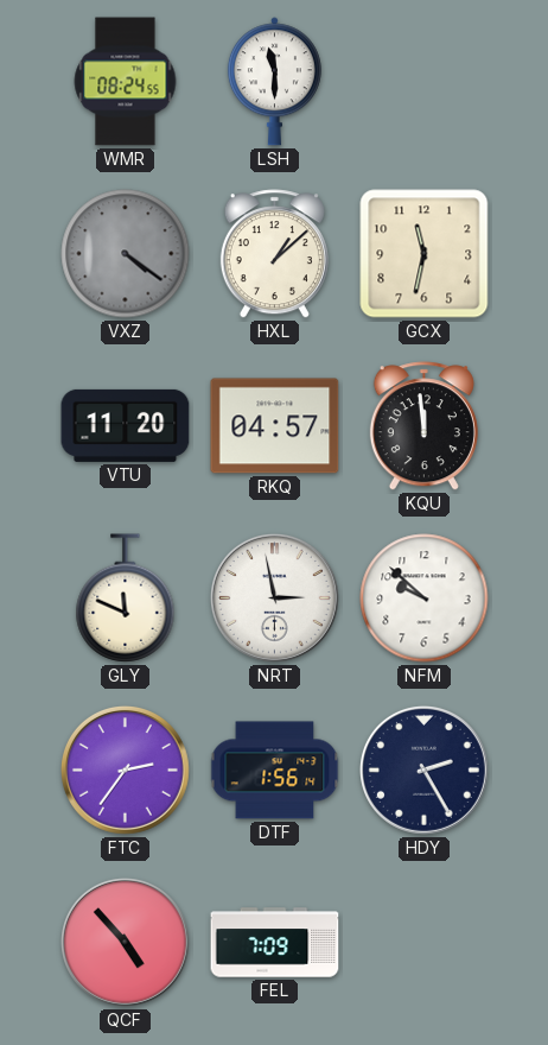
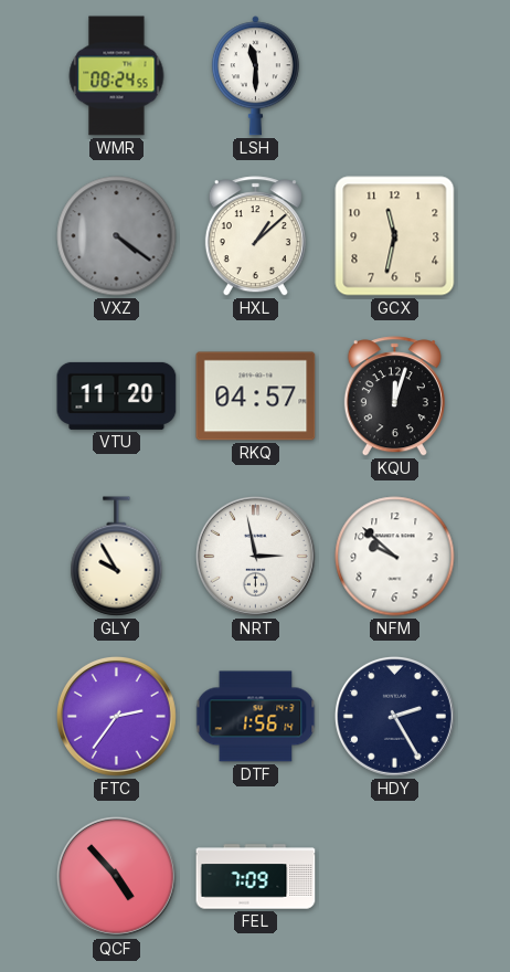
KQU: 11:59 -> 12:03 (394, 397)
GLY: 11:49 -> 9:55 (117, 557)
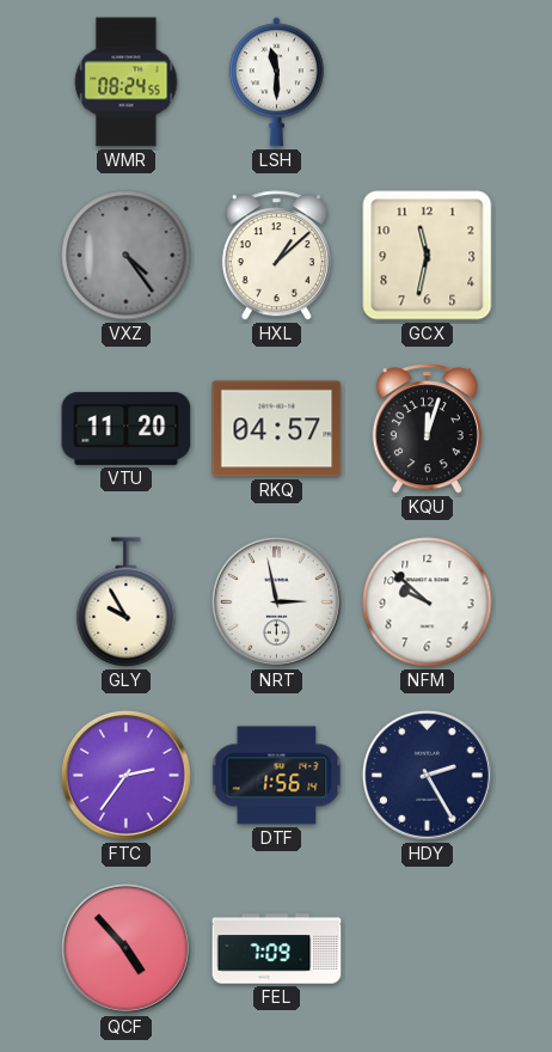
VXZ: 4:21 -> 4:24 (127, 256)
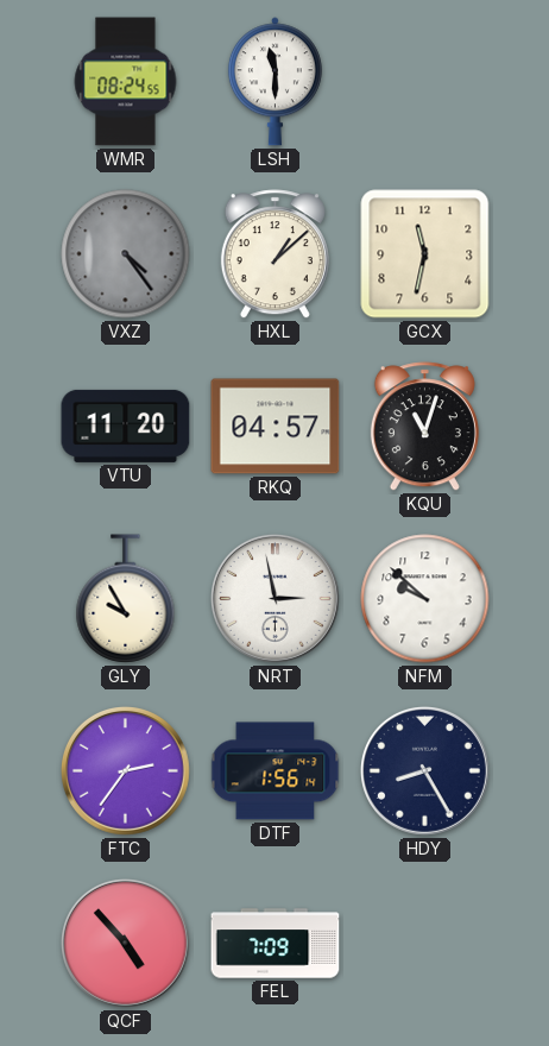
KQU: 12:03 -> 11:03 (424, 427)
HDY: 2:25 -> 8:25 (424, 770)
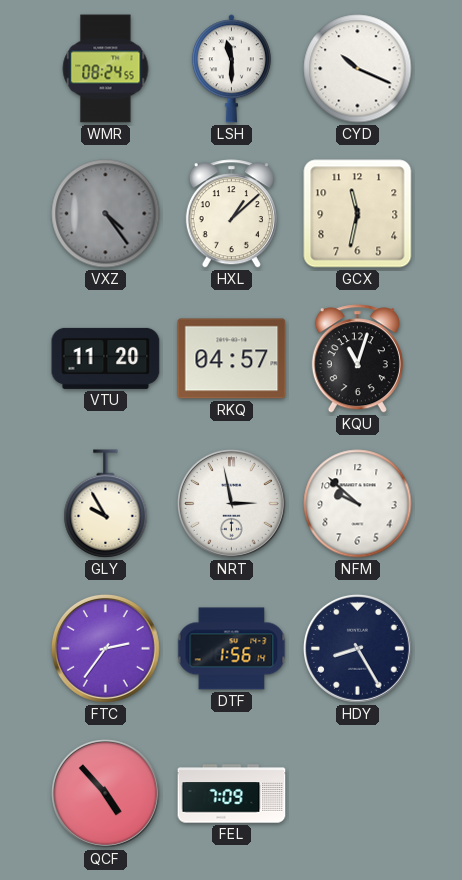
CYD: none -> 10:19 (358, 69)
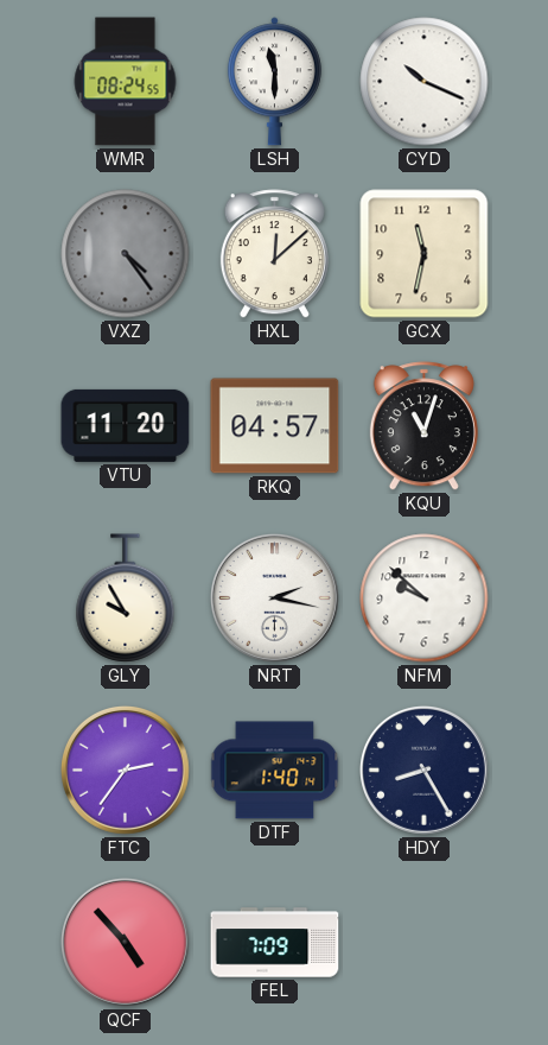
HXL: 1:08 -> 12:08 (274, 254)
NRT: 2:58 -> 2:17 (274, 597)
DTF: 1:56 -> 1:40 (275, 771)
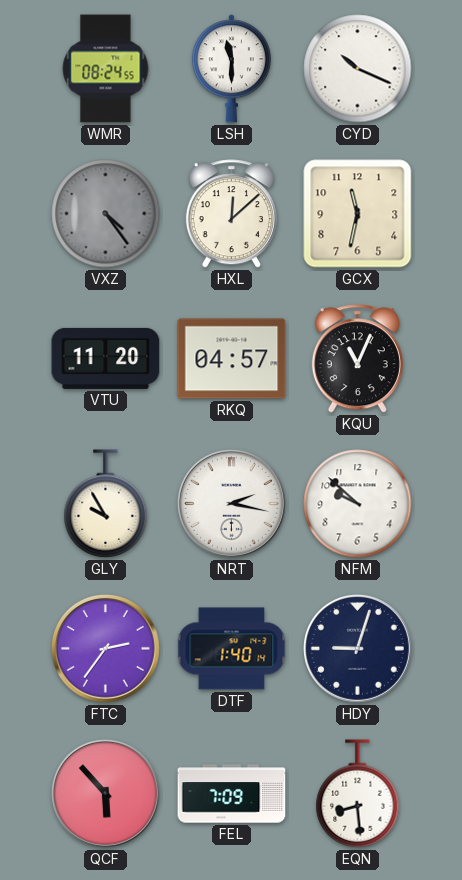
KQU: 11:03 -> 11:04 (357, 359)
HDY: 8:25 -> 9:03 (357, 648)
QCF: 4:53 -> 5:53 (105, 793)
EQN: none -> 8:29 (358, 794)
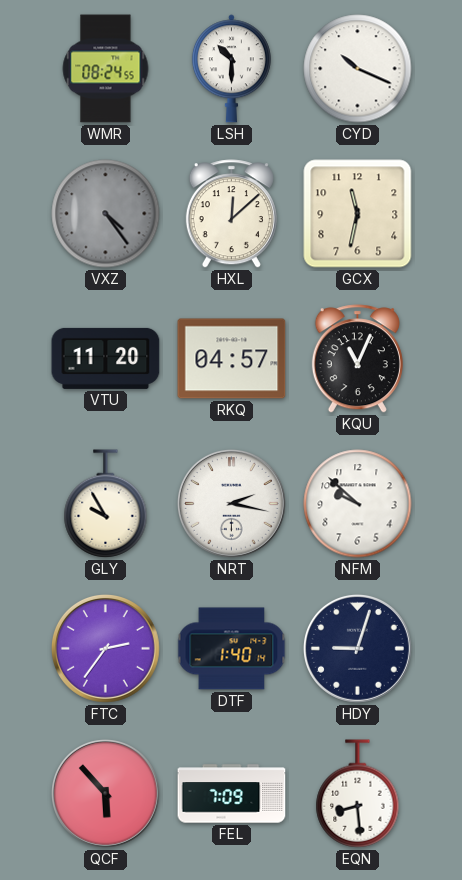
LSH: 11:30 -> 10:30 (231, 69)
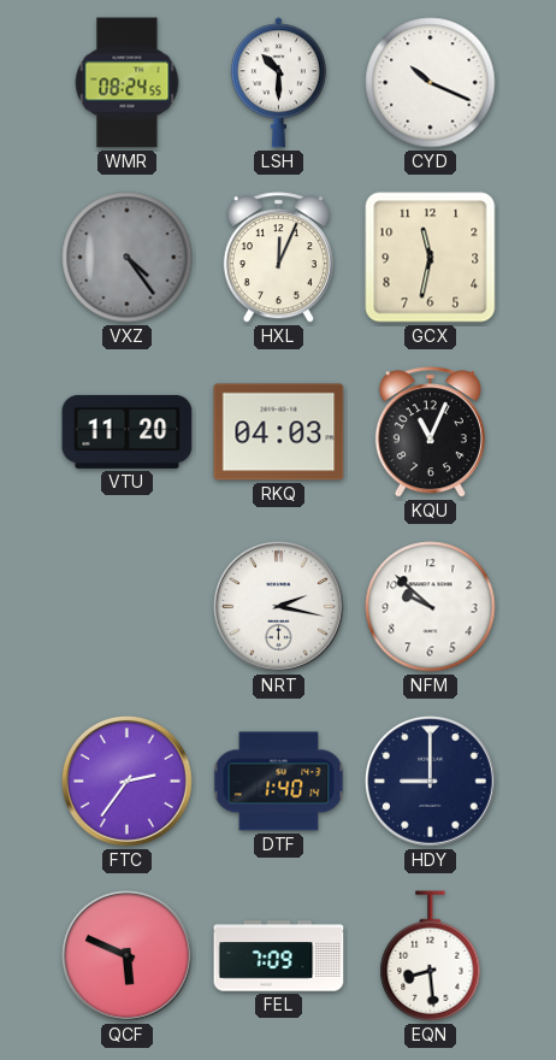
HXL: 12:08 -> 12:04 (278, 258)
RKQ: 04:57 -> 04:03 (279, 432)
GLY: 9:55 -> none (106, 504)
HDY: 9:03 -> 9:00 (430, 781)
QCF: 5:53 -> 5:49 (126, 955)
